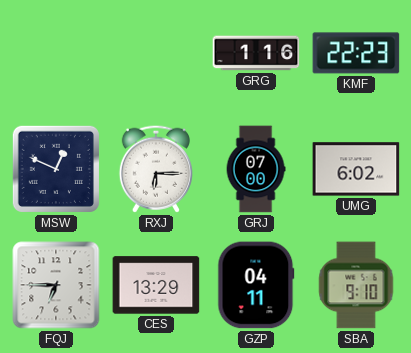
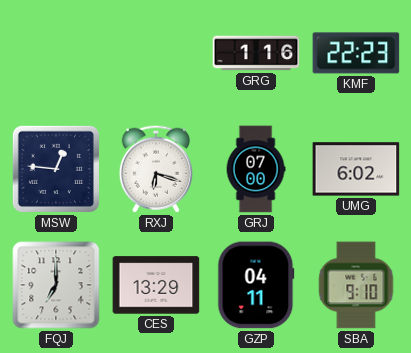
MSW: 12:49 -> 12:46 (56, 169)
RXJ: 6:15 -> 6:18 (156, 169)
FQJ: 6:45 -> 7:00 (56, 285)
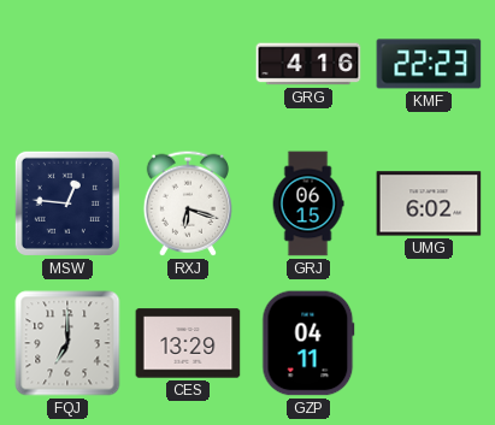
GRG: 1:16 -> 4:16 (308, 64)
GRJ: 07:00 -> 06:15 (308, 203)
SBA: 9:10 -> none (356, 285)
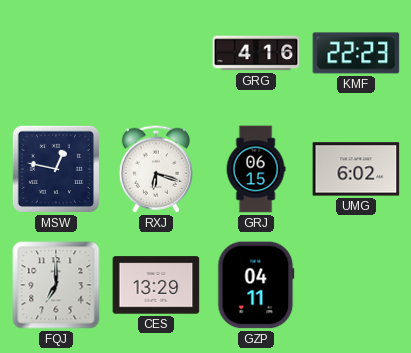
MSW: 12:46 -> 12:47 (56, 169)
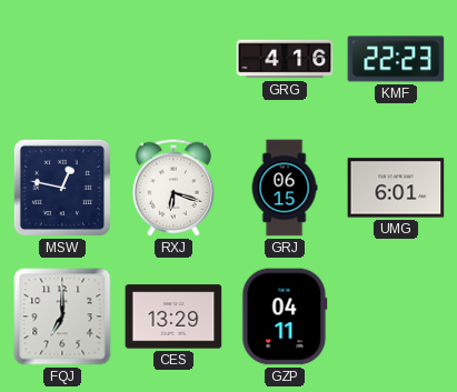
UMG: 6:02 -> 6:01 (396, 188)
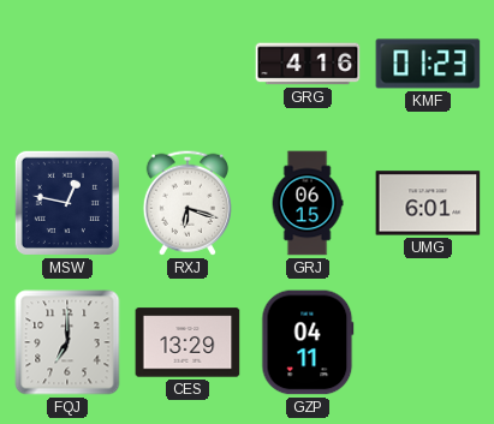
KMF: 22:23 -> 01:23 (428, 64)
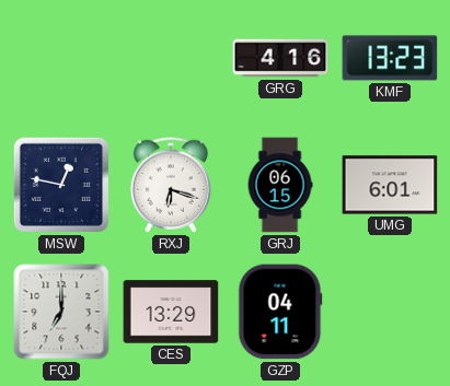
KMF: 01:23 -> 13:23 (390, 58)
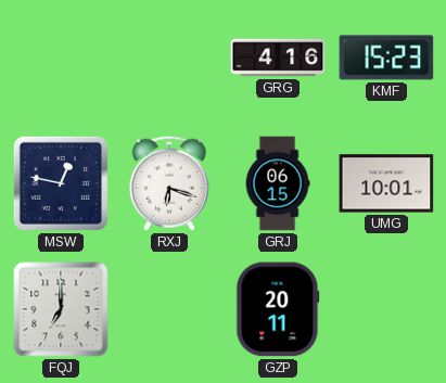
KMF: 13:23 -> 15:23 (386, 58)
UMG: 6:01 -> 10:01 (386, 183)
CES: 13:29 -> none (171, 312)
GZP: 04:11 -> 20:11 (278, 309)
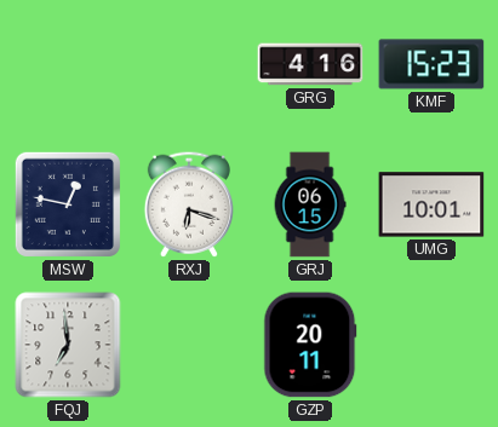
FQJ: 7:00 -> 6:59 (68, 345)
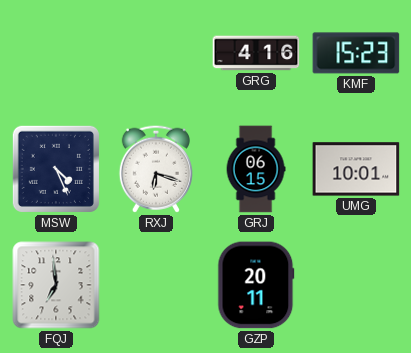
MSW: 12:47 -> 4:26 (56, 169)
